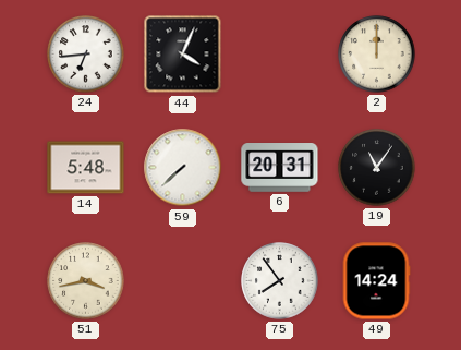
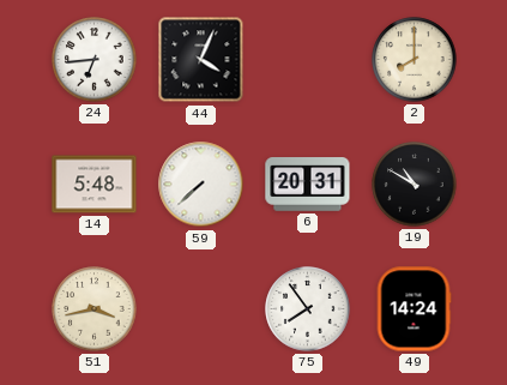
2: 12:00 -> 8:00 (415, 60)
19: 11:06 -> 10:50 (415, 185)
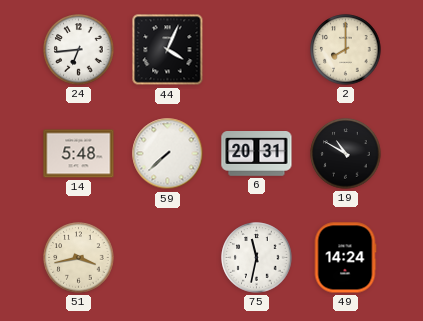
75: 7:54 -> 11:32 (257, 258)
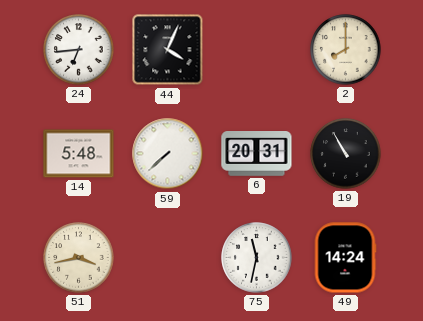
19: 10:50 -> 10:55 (346, 154)
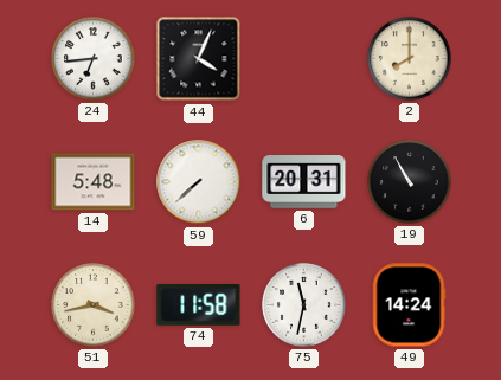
74: none -> 11:58 (199, 305)
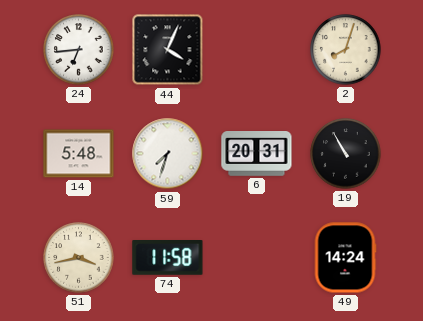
2: 8:00 -> 8:03 (346, 50)
59: 7:38 -> 7:33 (168, 154)
75: 11:32 -> none (304, 305)
